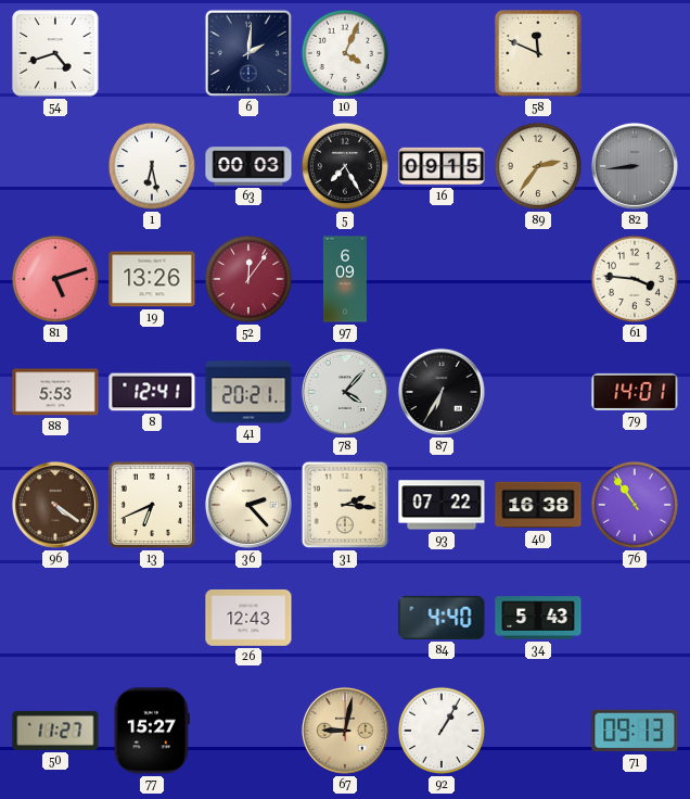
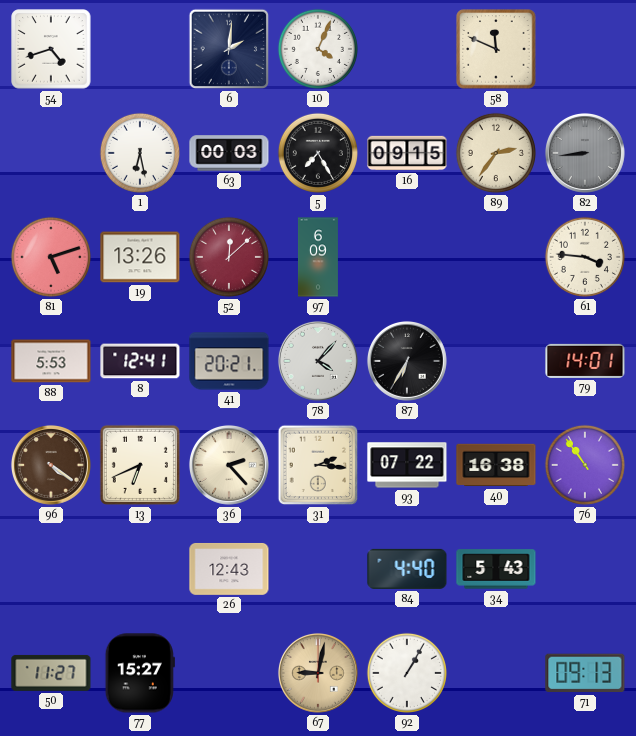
52: 12:06 -> 12:08 (229, 257)
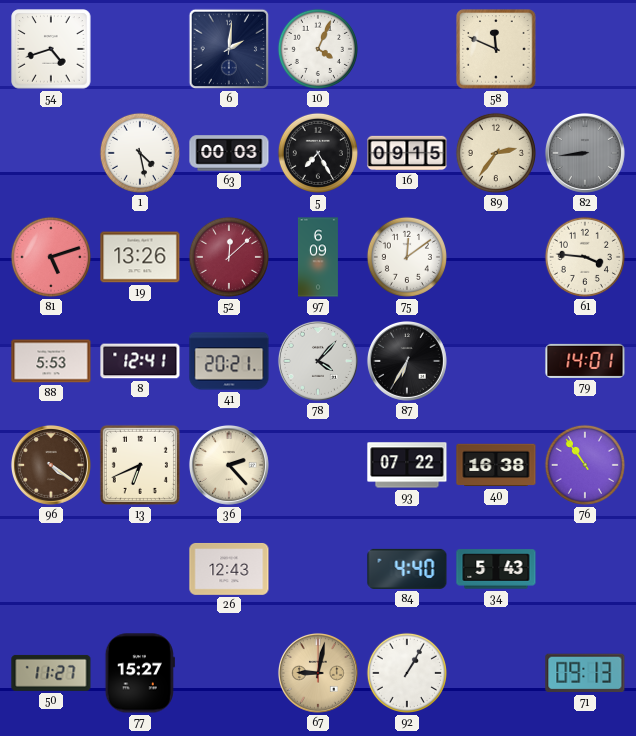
1: 6:28 -> 4:28 (140, 153)
75: none -> 12:09 (407, 257)
31: 2:16 -> none (318, 465)
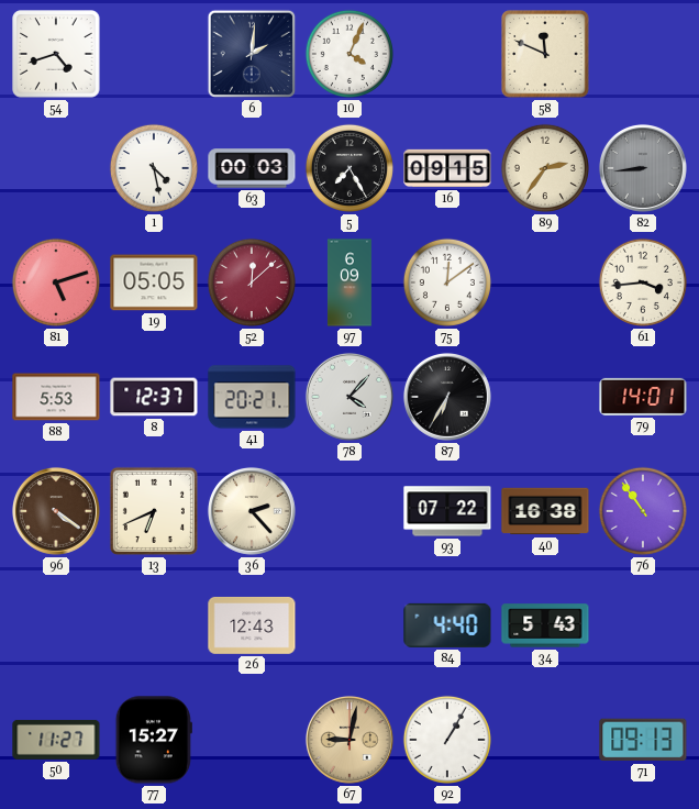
19: 13:26 -> 05:05 (154, 282)
61: 3:46 -> 3:44 (643, 282)
8: 12:41 -> 12:37 (154, 397)
